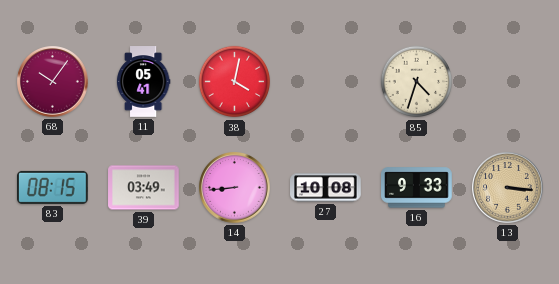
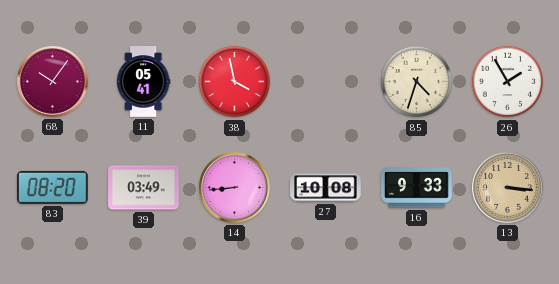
38: 4:02 -> 3:58 (235, 82)
26: none -> 1:55 (508, 82)
83: 08:15 -> 08:20 (53, 187)
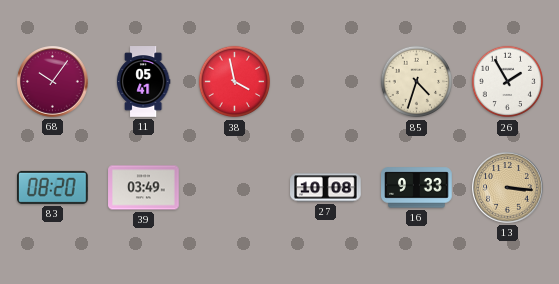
14: 8:44 -> none (235, 188)
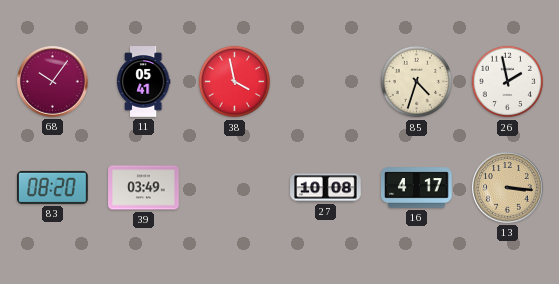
26: 1:55 -> 1:58 (508, 82)
16: 9:33 -> 4:17 (417, 188)
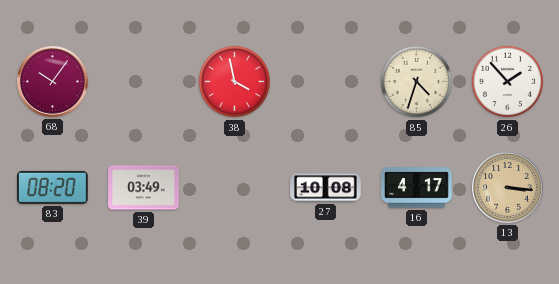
11: 05:41 -> none (143, 82)
26: 1:58 -> 1:53 (508, 82)
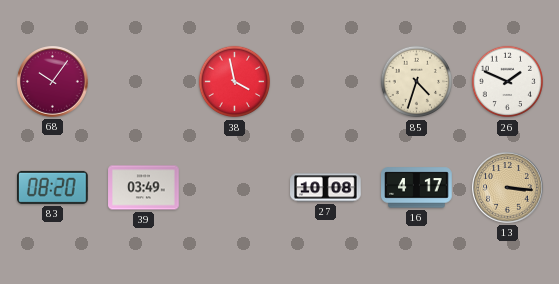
26: 1:53 -> 1:49 (508, 82)
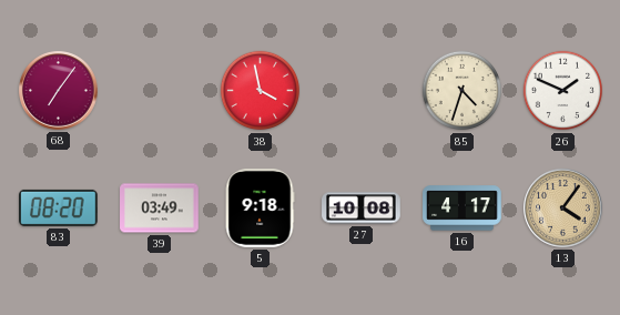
68: 10:06 -> 7:06 (59, 91)
5: none -> 9:18 (260, 209)
13: 3:16 -> 4:06 (563, 209)
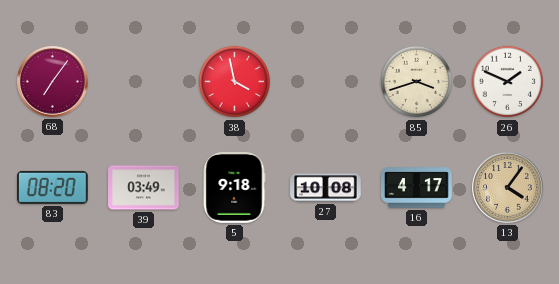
85: 4:33 -> 3:42 (417, 82)
